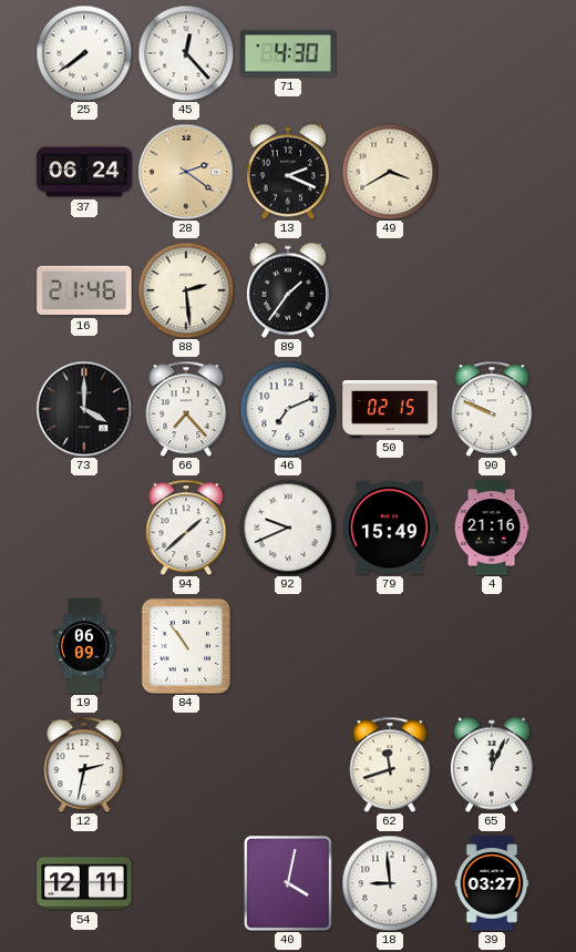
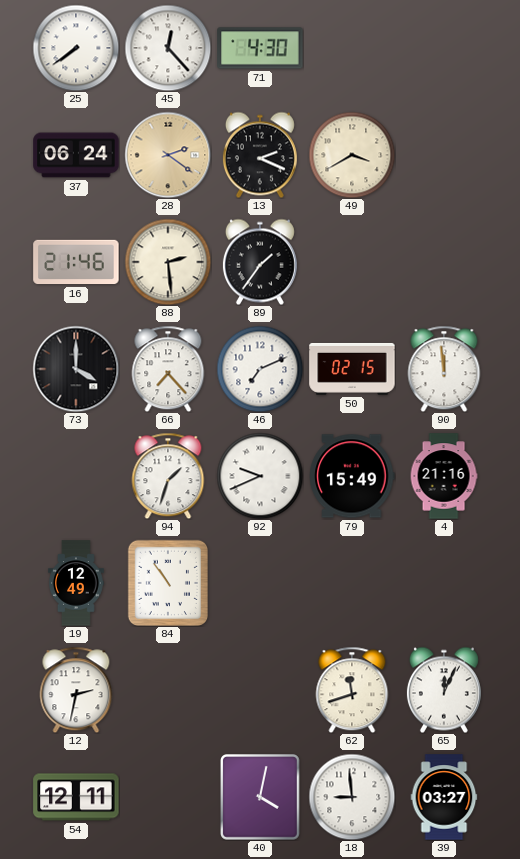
90: 9:49 -> 11:59 (444, 369)
94: 1:38 -> 1:33 (168, 476)
19: 06:09 -> 12:49 (77, 583)
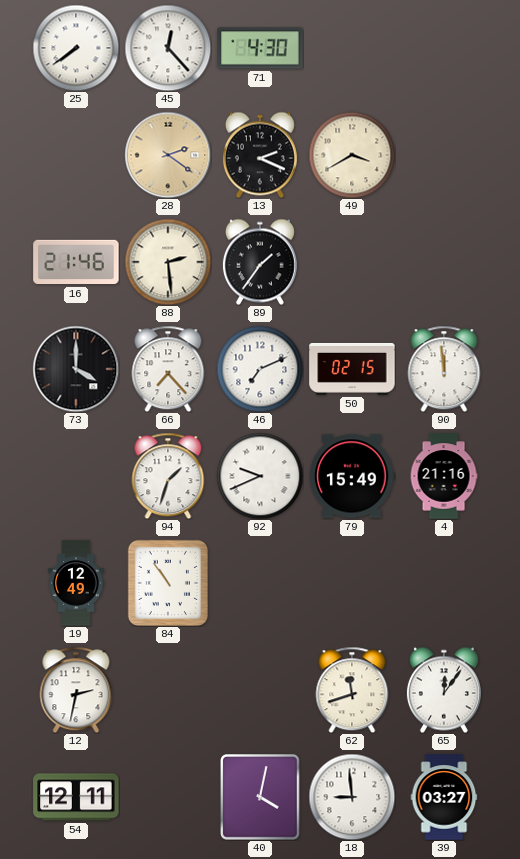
37: 06:24 -> none (76, 155)
65: 12:04 -> 12:06 (444, 690)
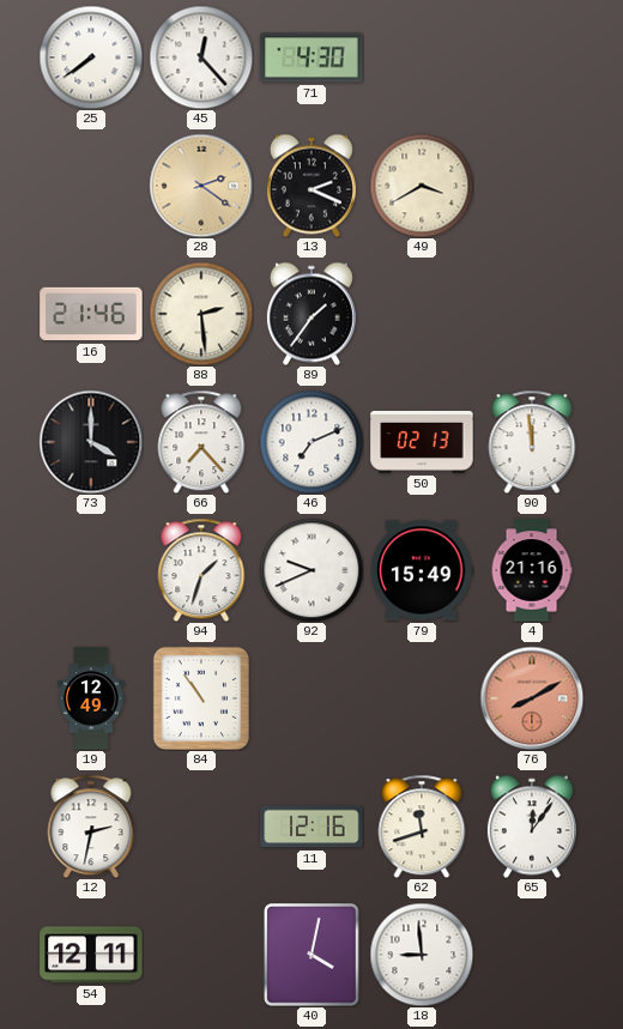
50: 02:15 -> 02:13 (422, 442)
76: none -> 8:10 (532, 698)
11: none -> 12:16 (311, 827)
39: 03:27 -> none (444, 797)
